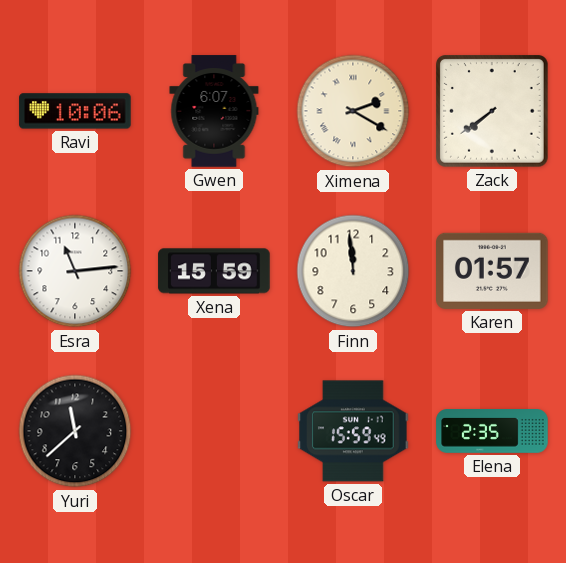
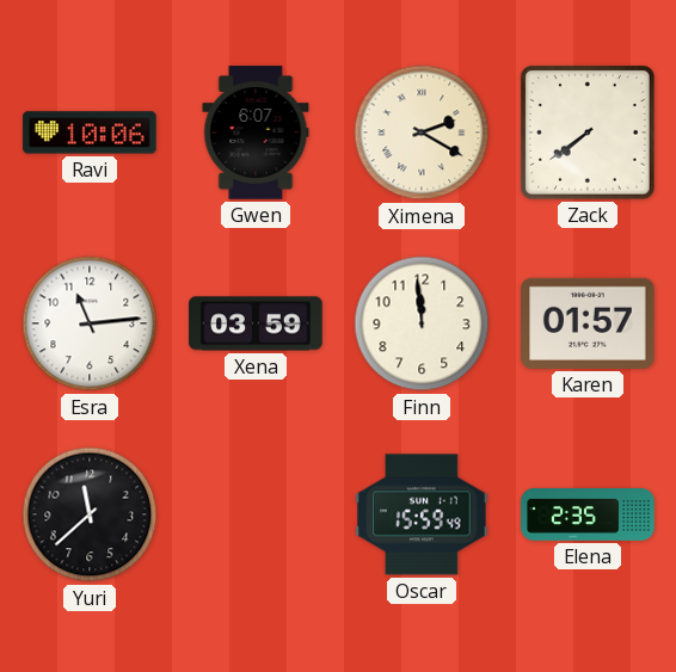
Xena: 15:59 -> 03:59 (256, 323)
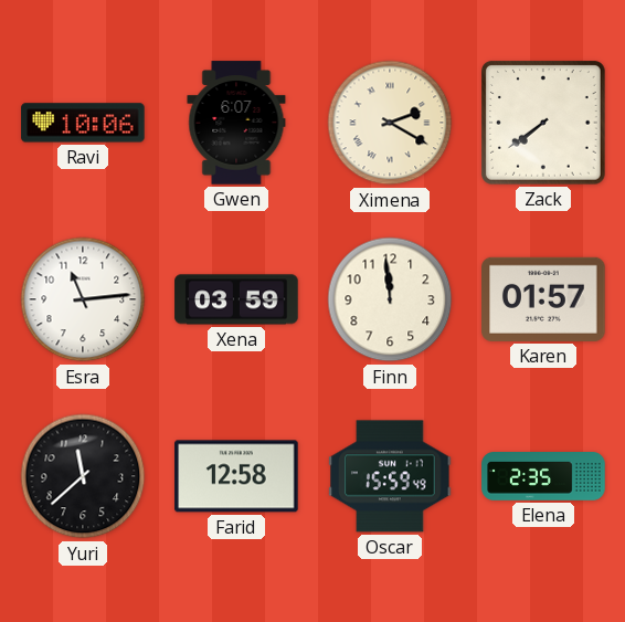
Farid: none -> 12:58 (236, 476)
